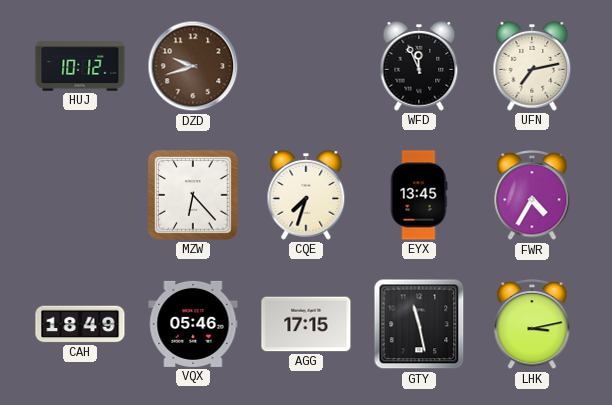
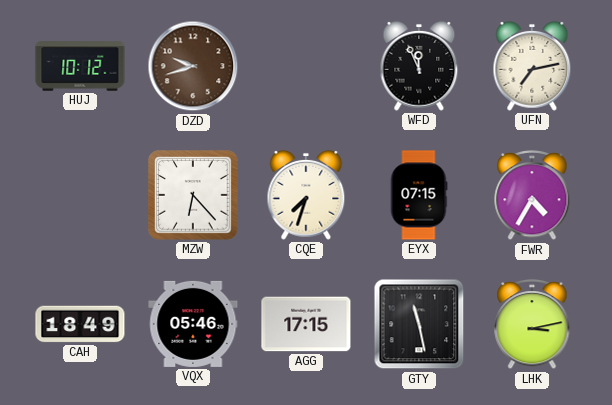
EYX: 13:45 -> 07:15 (419, 195)
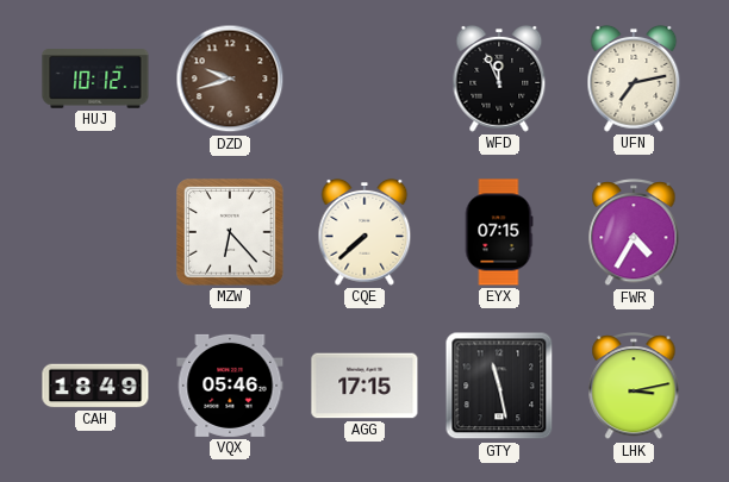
CQE: 7:33 -> 7:38 (364, 232)
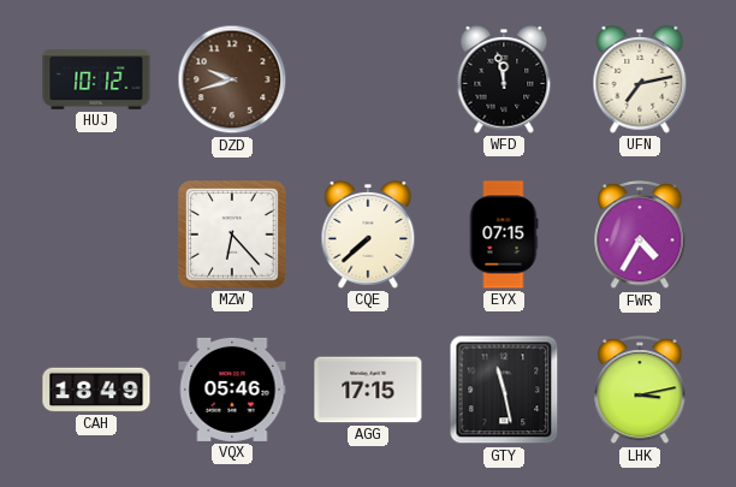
WFD: 11:56 -> 11:58 (504, 79)
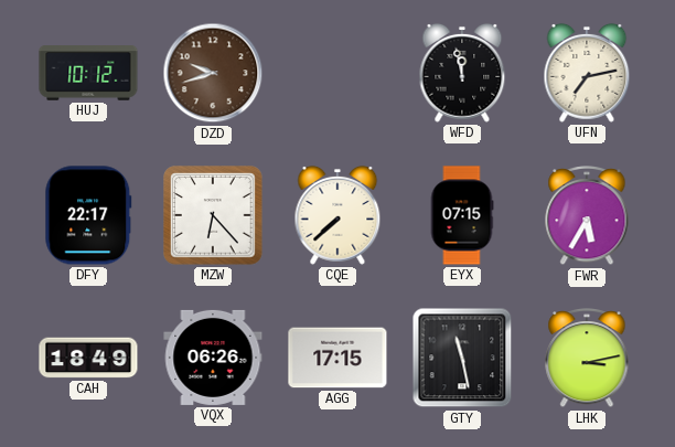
DFY: none -> 22:17 (88, 215)
FWR: 4:35 -> 5:35 (587, 216)
VQX: 05:46 -> 06:26 (213, 358)
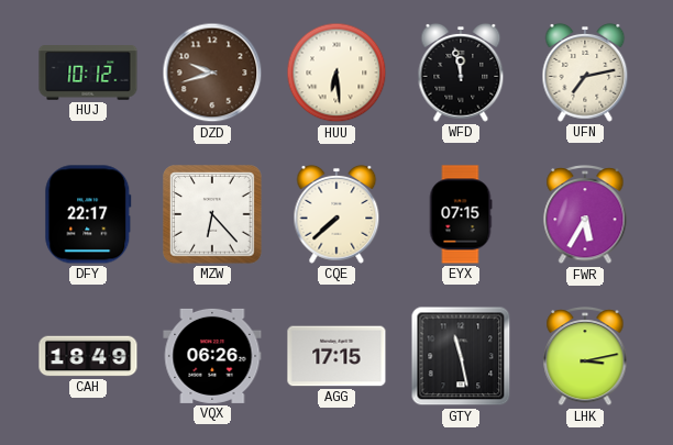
HUU: none -> 6:29 (336, 73)
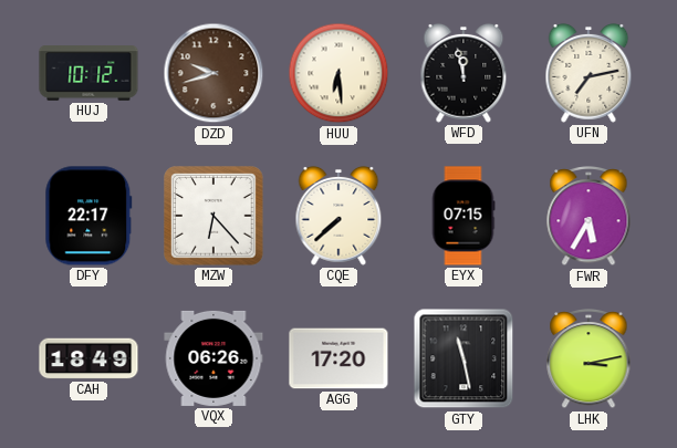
AGG: 17:15 -> 17:20 (338, 358)
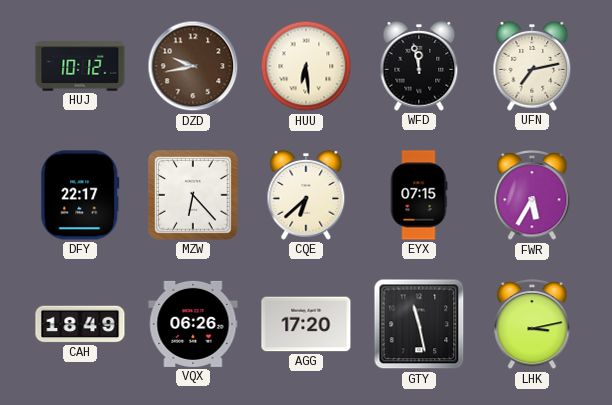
DZD: 9:42 -> 9:43 (193, 66)
CQE: 7:38 -> 6:38 (306, 195)
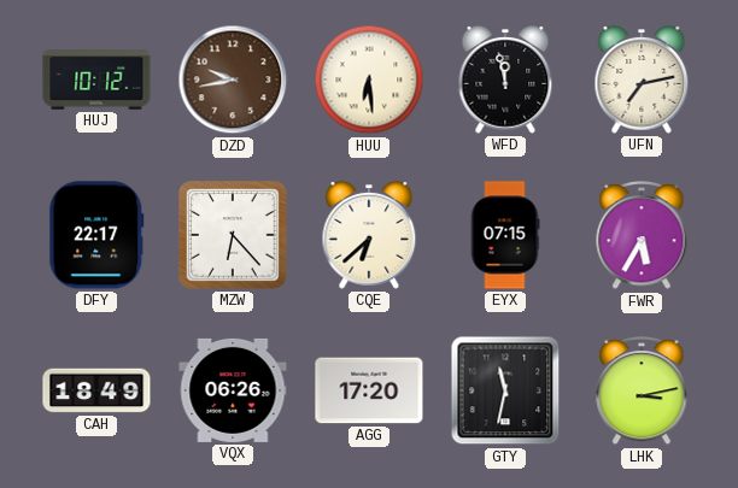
GTY: 11:28 -> 11:32 (505, 390)
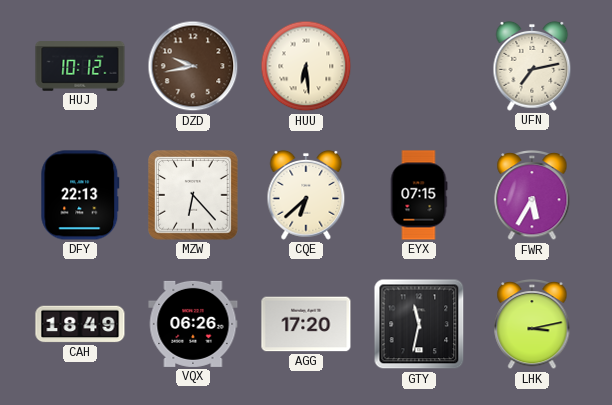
WFD: 11:58 -> none (505, 80)
DFY: 22:17 -> 22:13 (80, 195)
